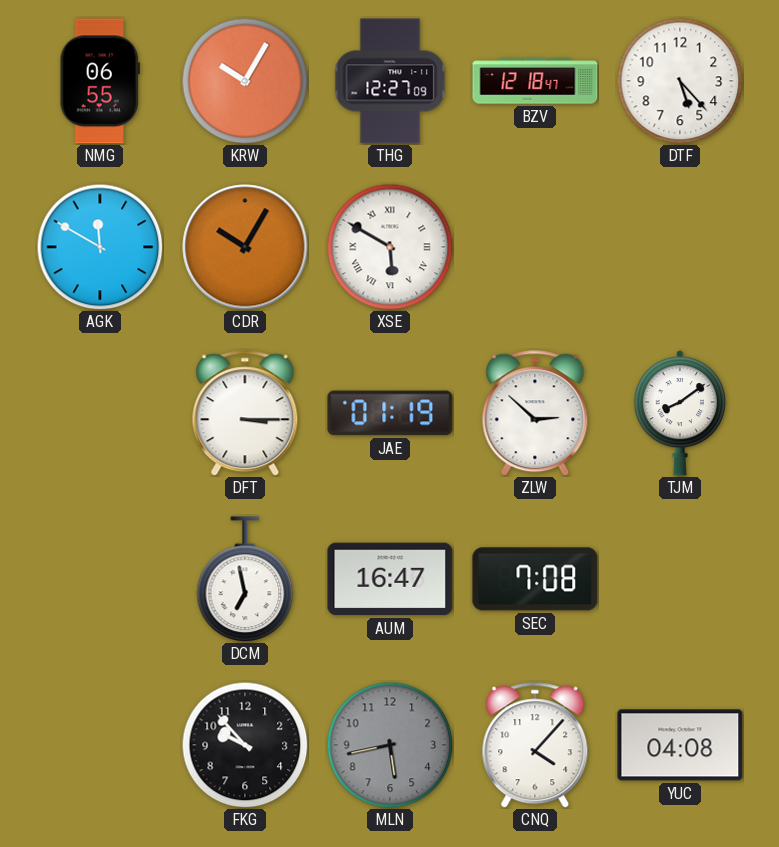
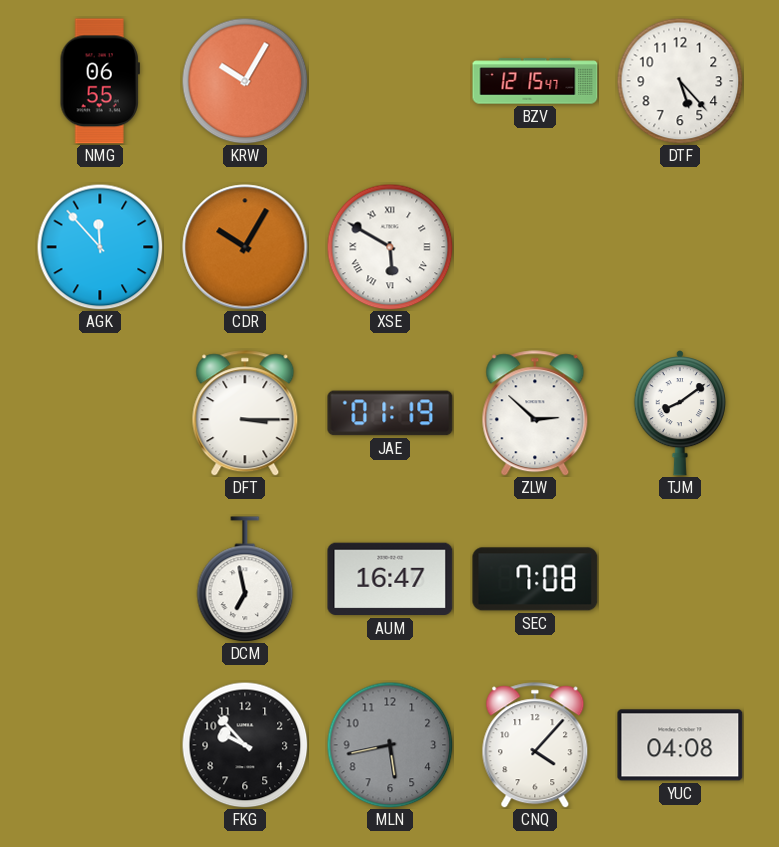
THG: 12:27 -> none (390, 81)
BZV: 12:18 -> 12:15 (535, 81)
AGK: 11:50 -> 11:53 (100, 247)
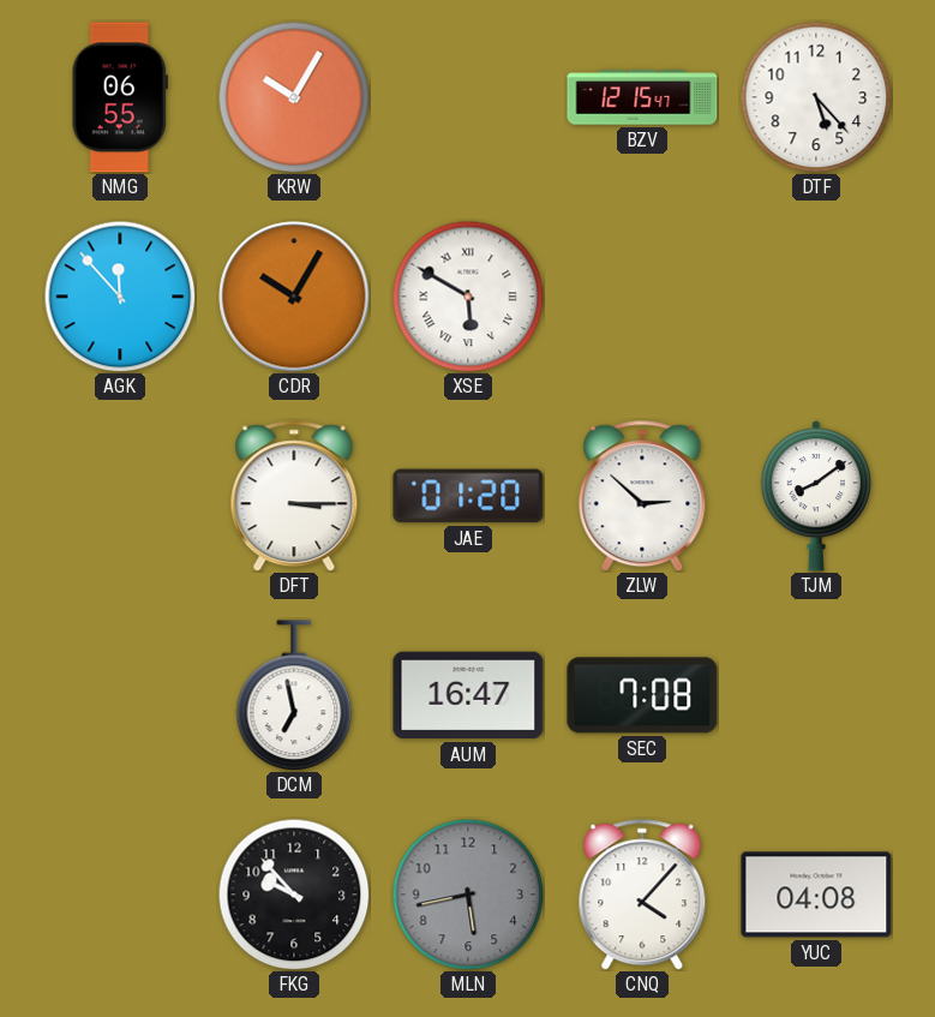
JAE: 01:19 -> 01:20 (468, 496)
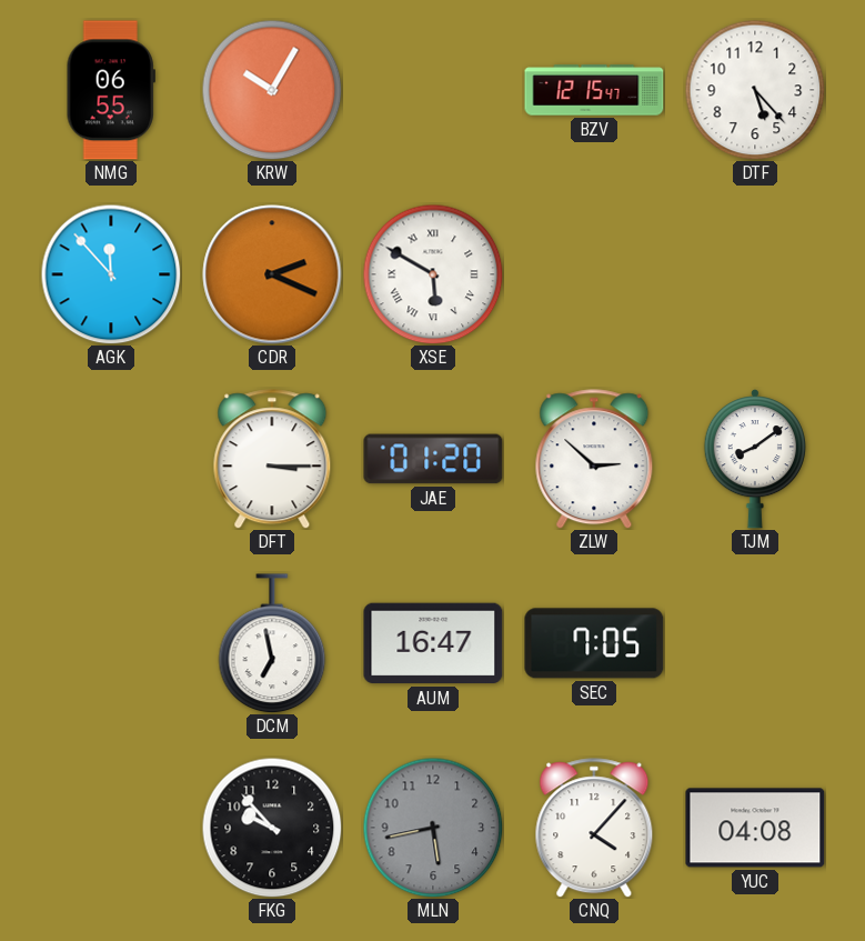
CDR: 10:05 -> 2:19 (272, 274)
SEC: 7:08 -> 7:05 (594, 643)
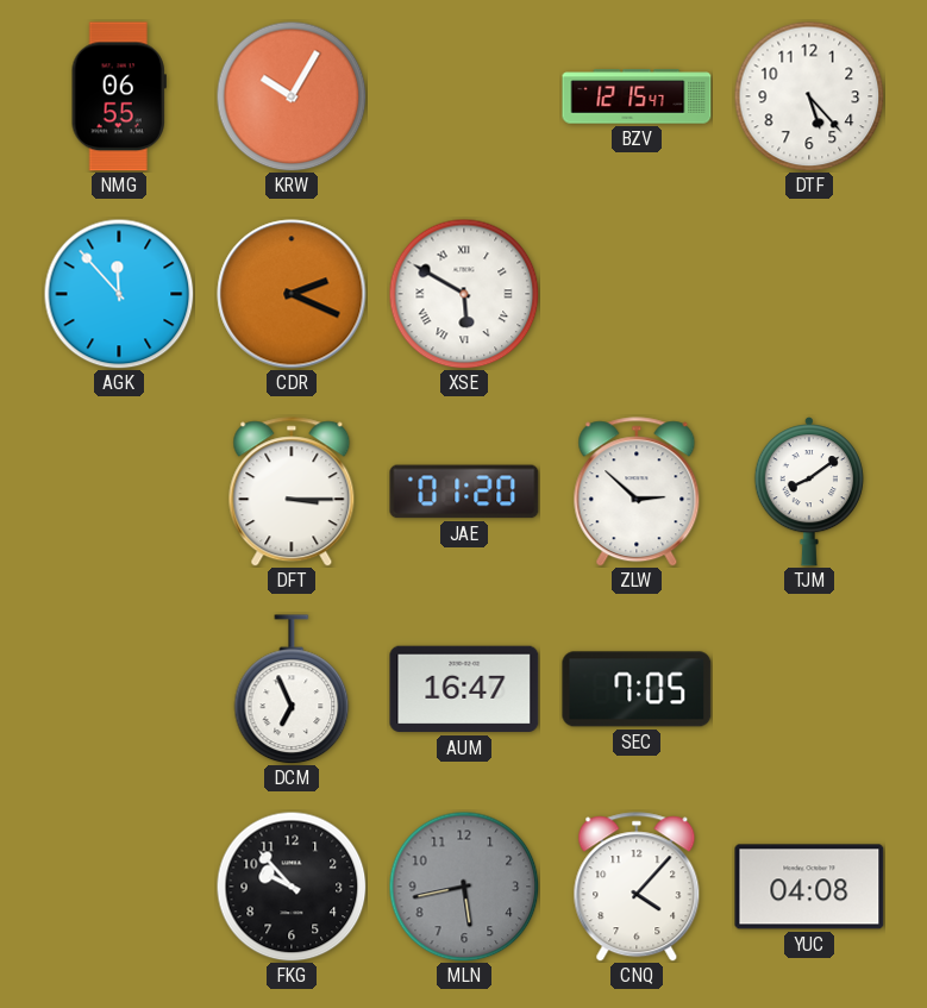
DCM: 6:58 -> 6:56 (292, 689)
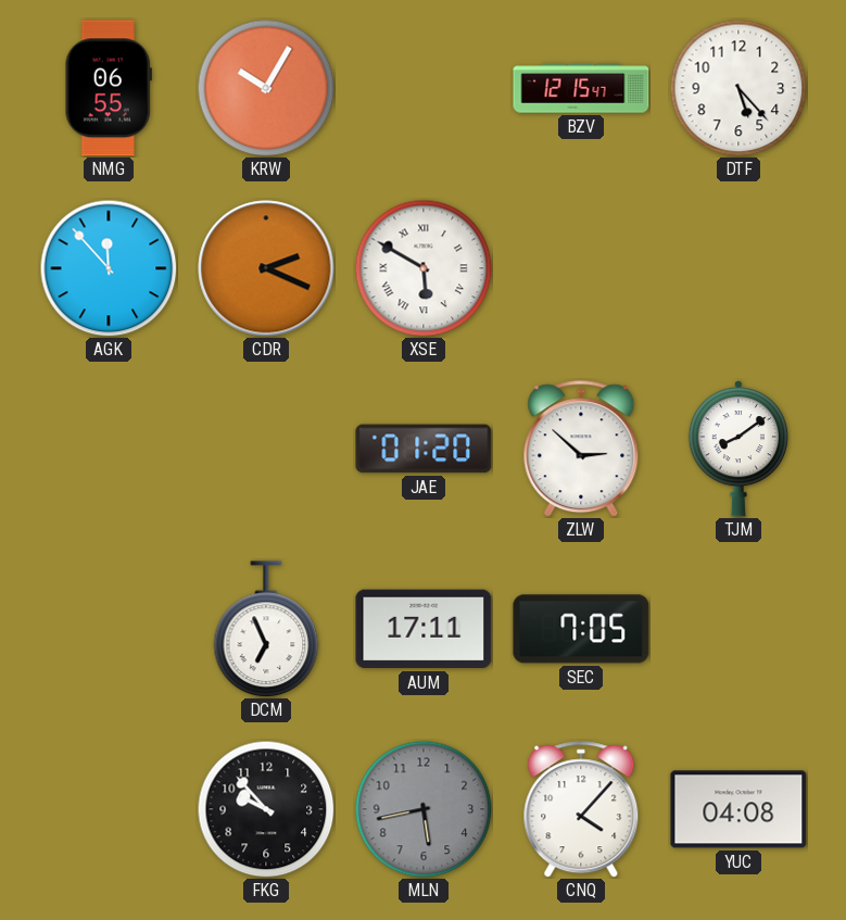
DFT: 3:15 -> none (292, 492)
AUM: 16:47 -> 17:11 (424, 629)
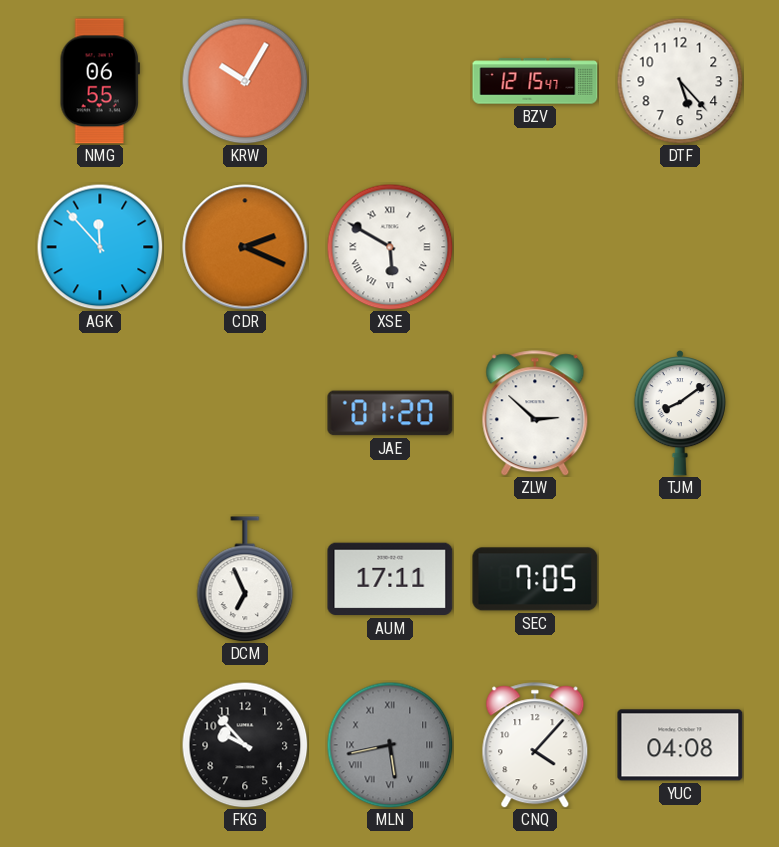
MLN numerals: Arabic -> Roman (390, 745)
